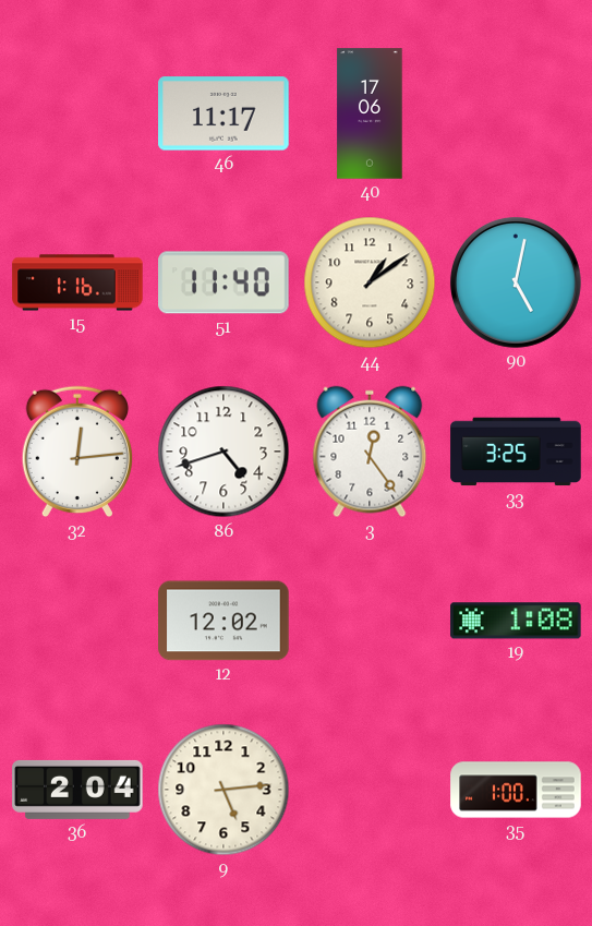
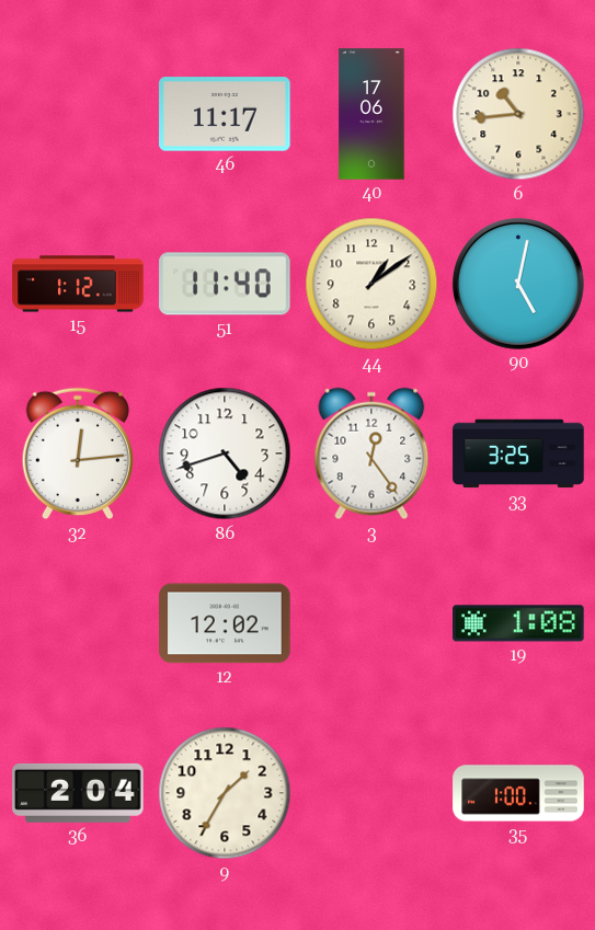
6: none -> 10:44 (518, 114)
15: 1:16 -> 1:12 (78, 284)
9: 5:14 -> 1:35 (225, 793)
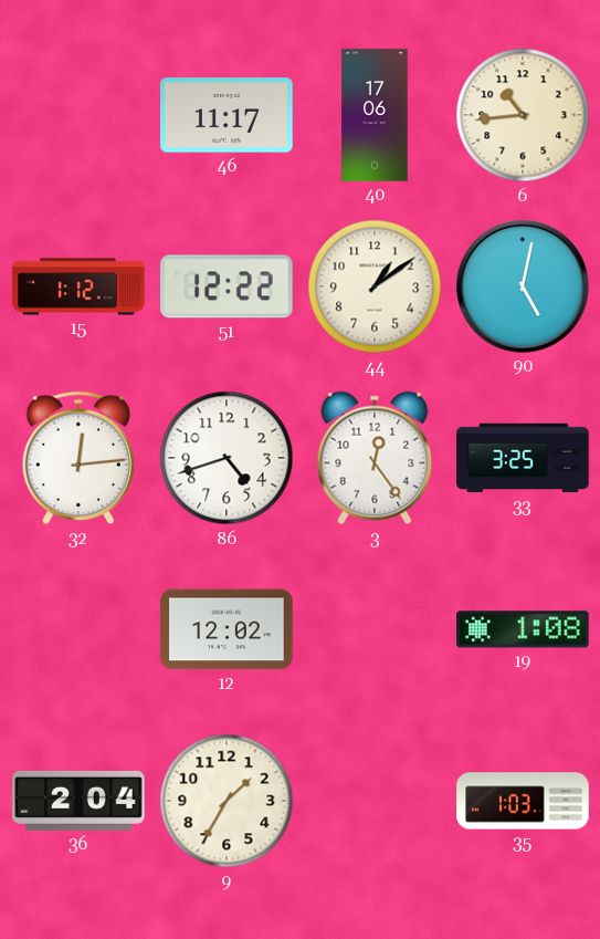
51: 11:40 -> 12:22 (227, 286)
35: 1:00 -> 1:03 (523, 801)
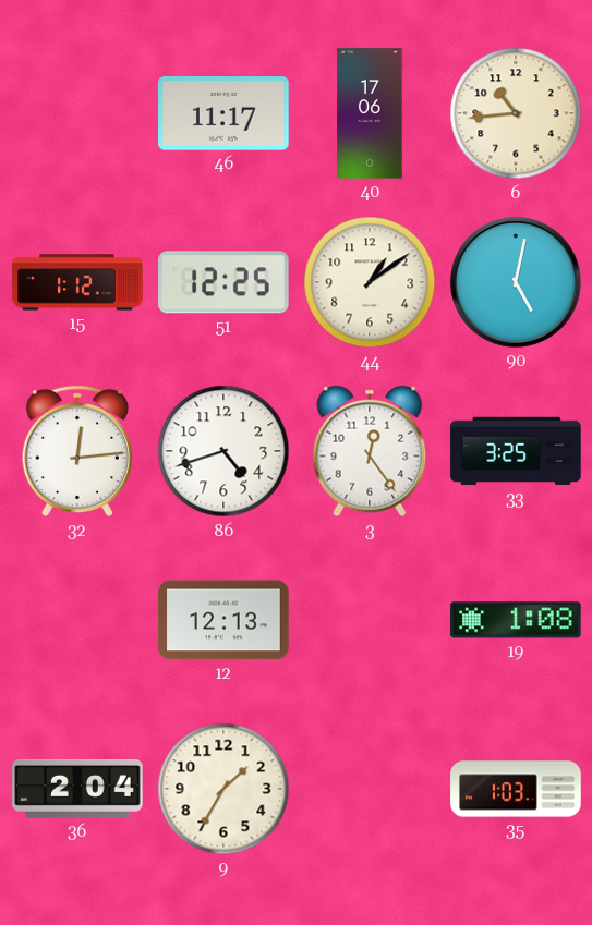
51: 12:22 -> 12:25 (223, 282)
12: 12:02 -> 12:13 (223, 620)
